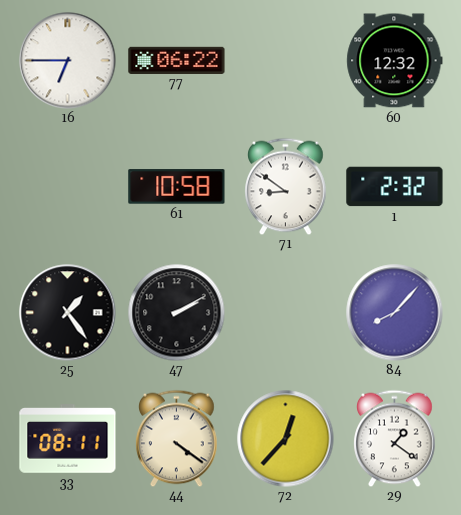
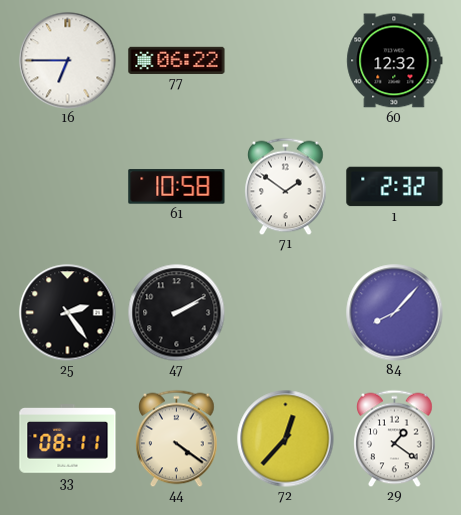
71: 8:51 -> 1:51 (286, 186)
25: 1:24 -> 2:24 (68, 313)
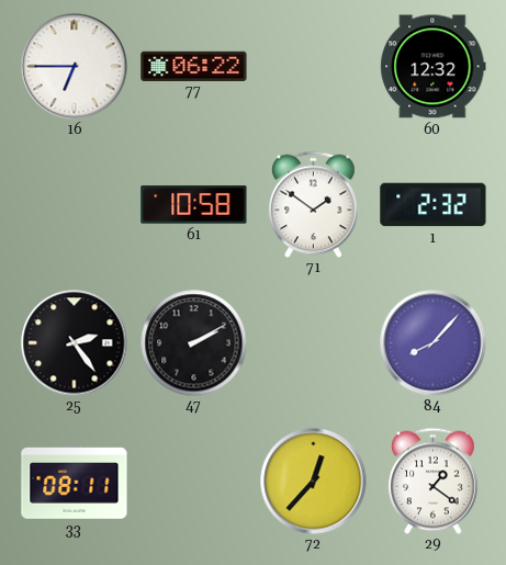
44: 4:21 -> none (177, 438)
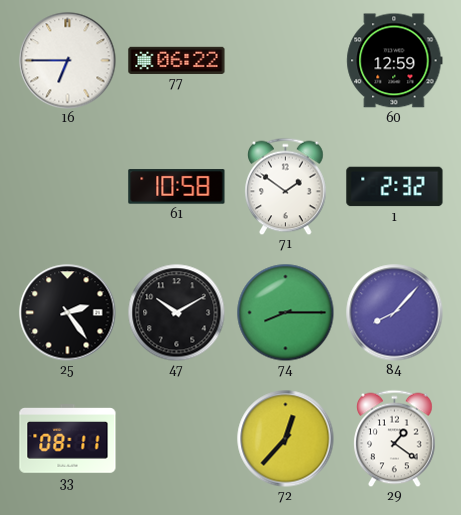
60: 12:32 -> 12:59 (395, 61)
47: 2:10 -> 10:10 (176, 312)
74: none -> 8:15 (285, 312)
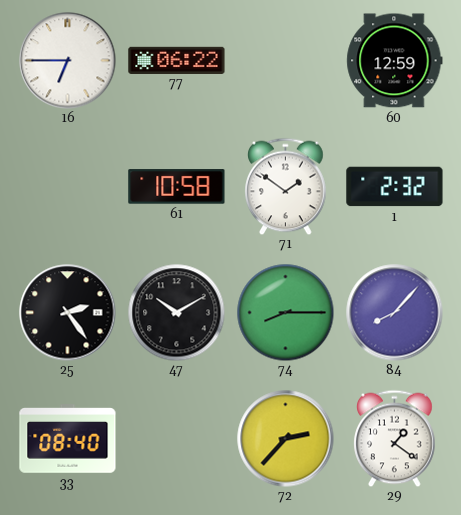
33: 08:11 -> 08:40 (68, 439)
72: 12:37 -> 2:37 (286, 439)
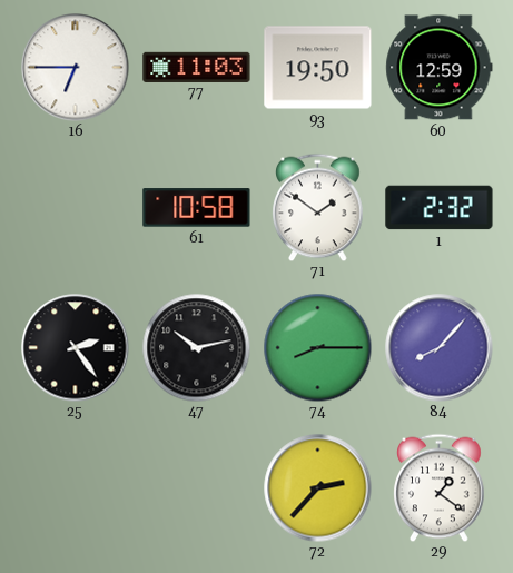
77: 06:22 -> 11:03 (197, 67)
93: none -> 19:50 (318, 68)
47: 10:10 -> 10:13 (196, 347)
33: 08:40 -> none (68, 439)
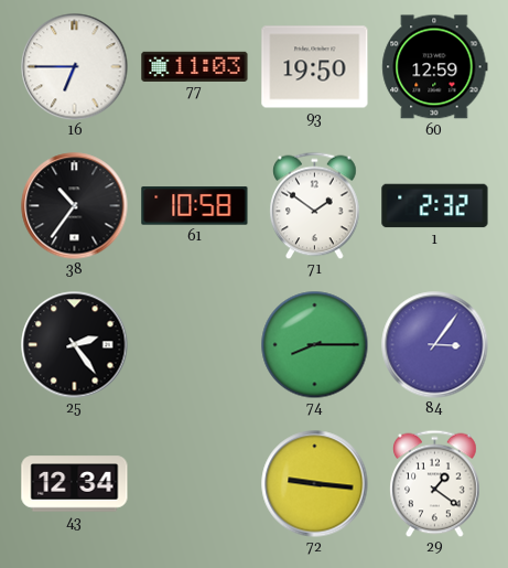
38: none -> 10:36 (75, 206)
47: 10:13 -> none (196, 347)
84: 8:07 -> 3:06 (435, 345)
43: none -> 12:34 (75, 484)
72: 2:37 -> 9:16 (315, 484)
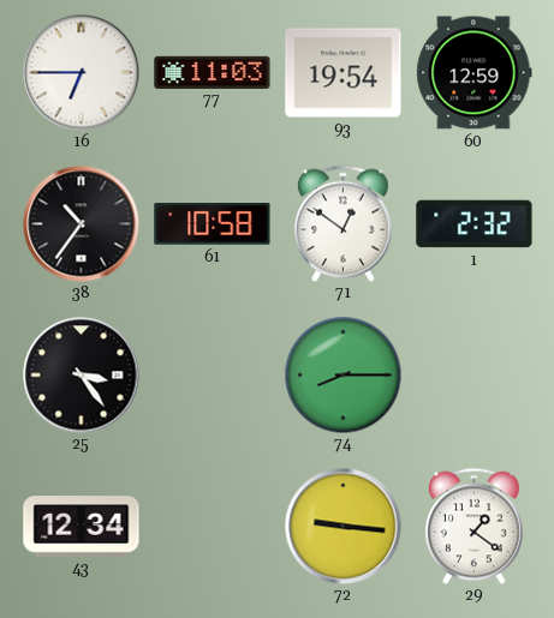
93: 19:50 -> 19:54 (344, 73)
71: 1:51 -> 12:51 (344, 223)
25: 2:24 -> 3:24 (82, 376)
84: 3:06 -> none (435, 345)
